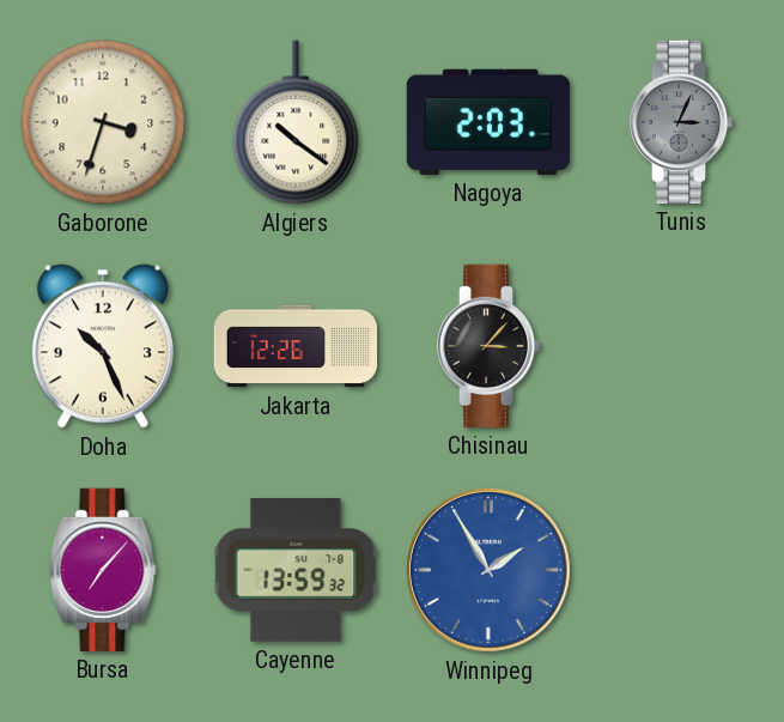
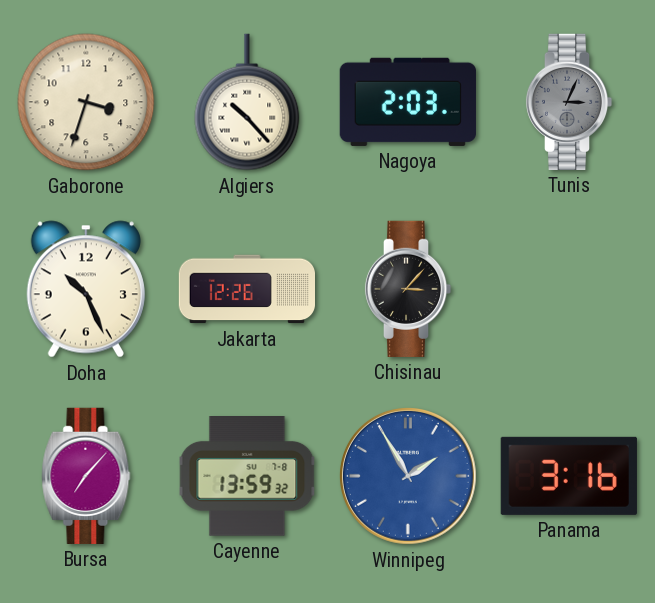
Algiers: 10:21 -> 10:23 (247, 102)
Panama: none -> 3:16 (569, 476)
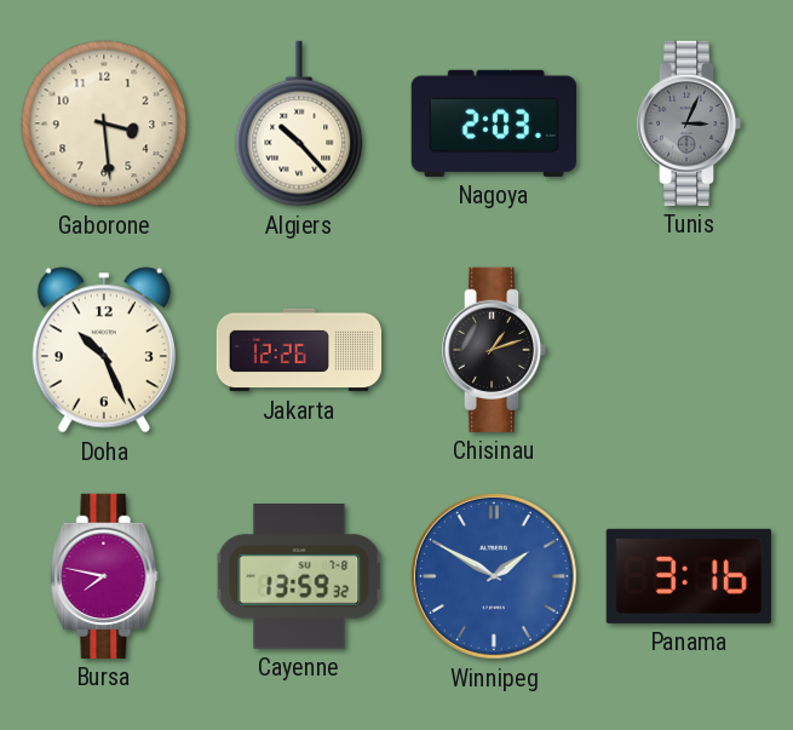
Gaborone: 3:33 -> 3:29 (104, 123)
Chisinau: 3:07 -> 1:12 (494, 350)
Bursa: 7:07 -> 7:47 (104, 576)
Winnipeg: 1:55 -> 1:50 (494, 576)
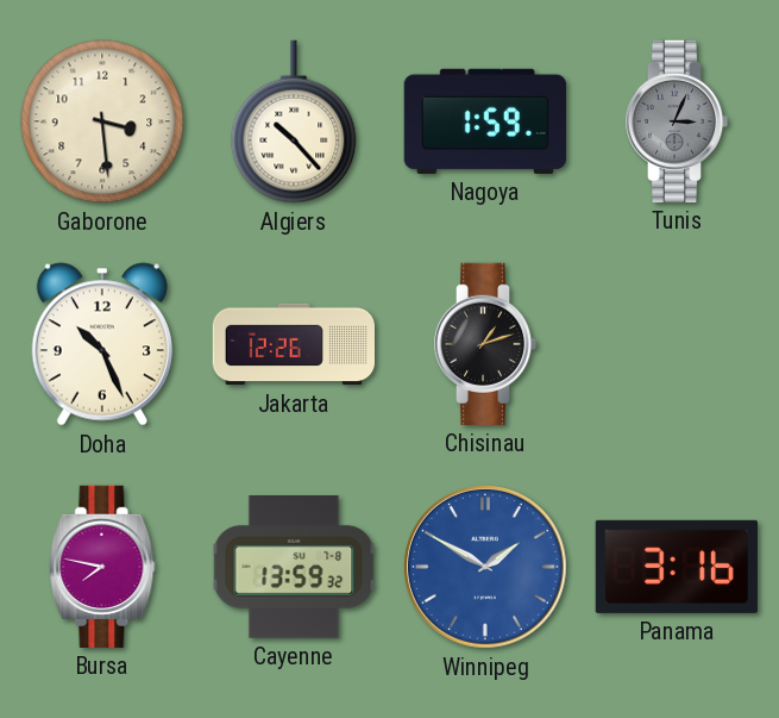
Nagoya: 2:03 -> 1:59 (485, 121)
